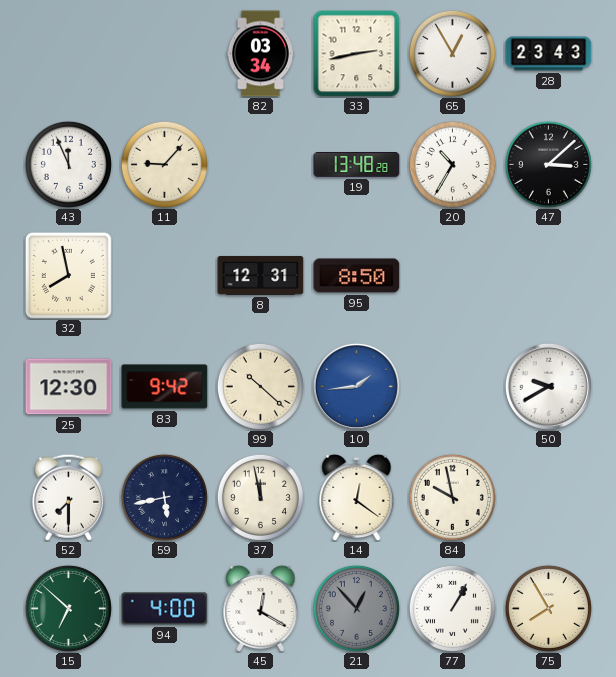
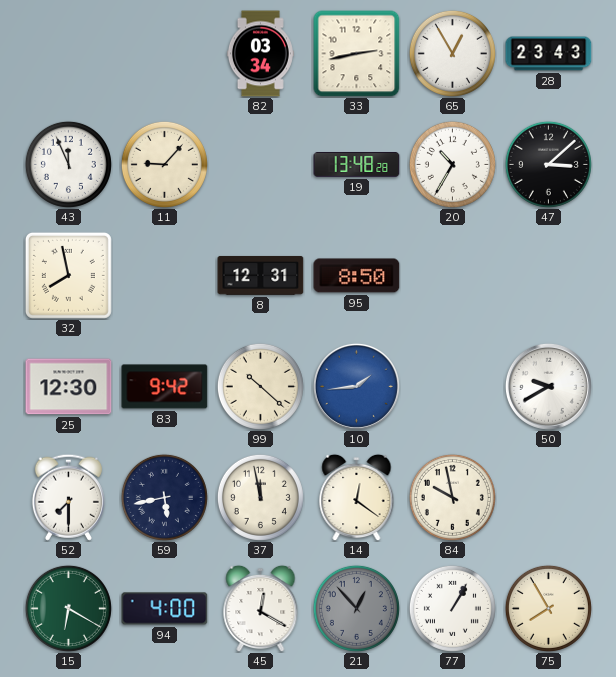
15: 6:52 -> 6:20 (68, 608)
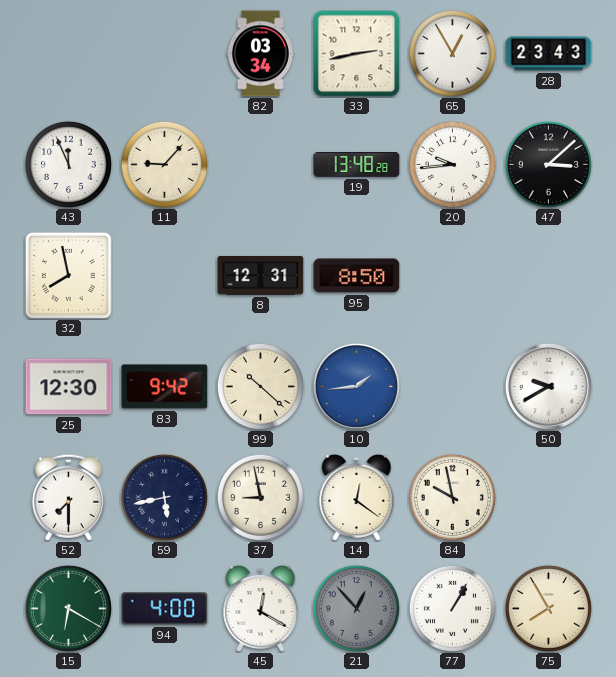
20: 10:35 -> 9:44 (452, 164)
37: 11:58 -> 8:58 (260, 497)
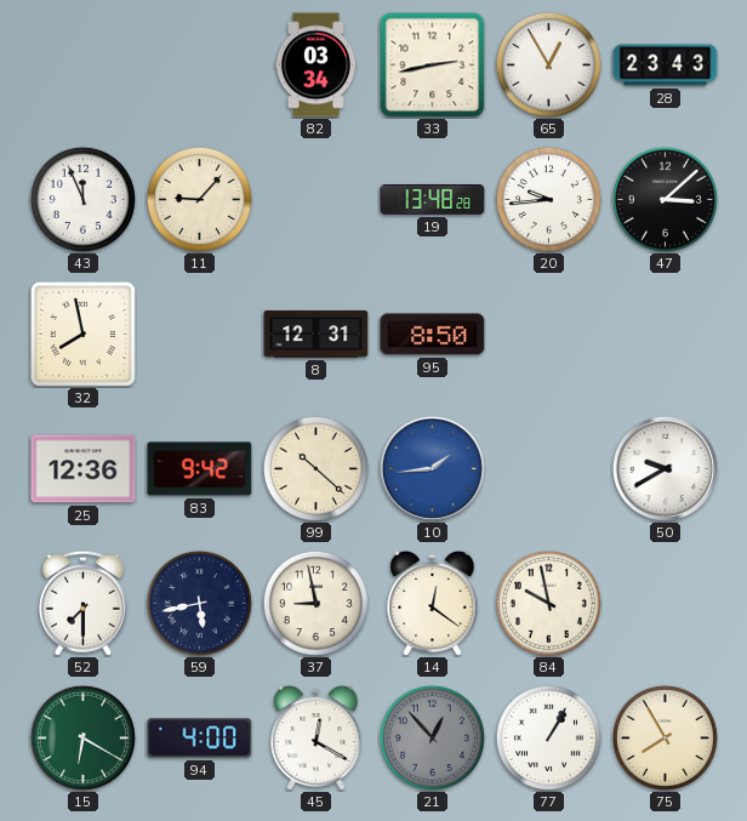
25: 12:30 -> 12:36 (84, 469)
